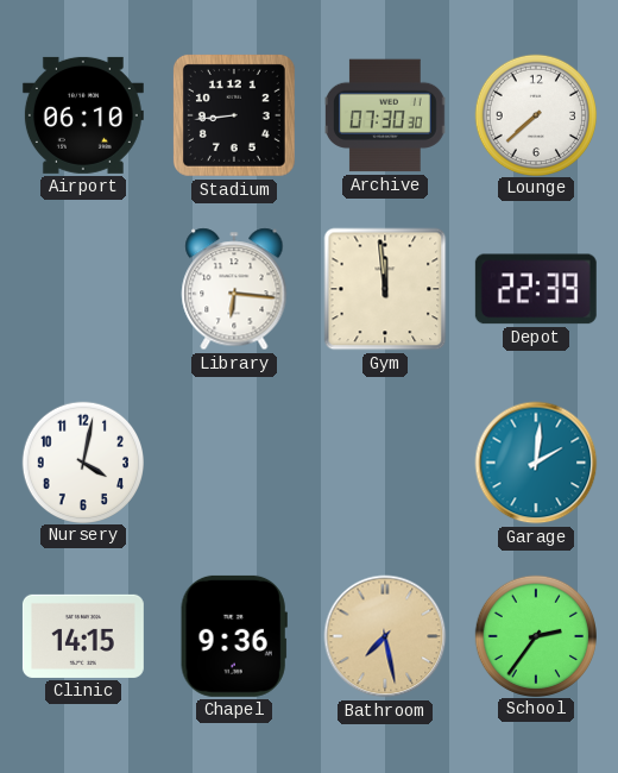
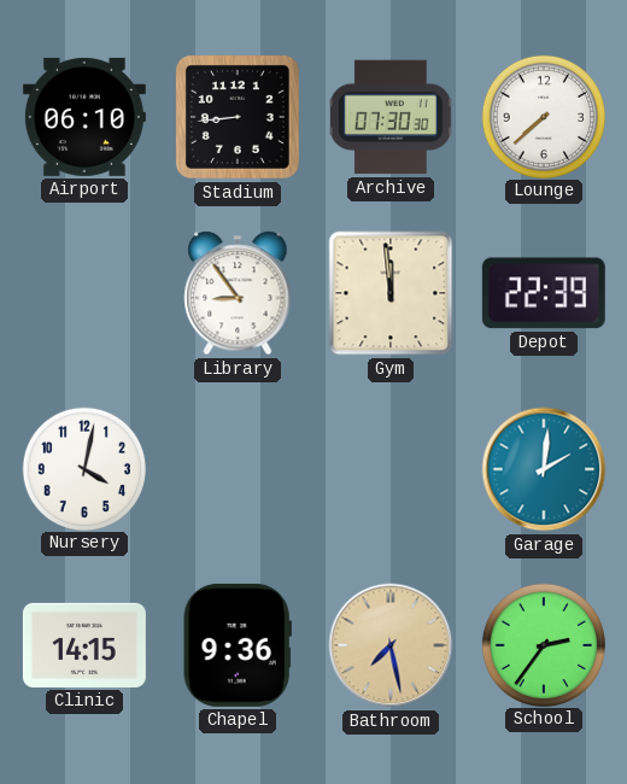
Library: 6:16 -> 8:54 (238, 293)
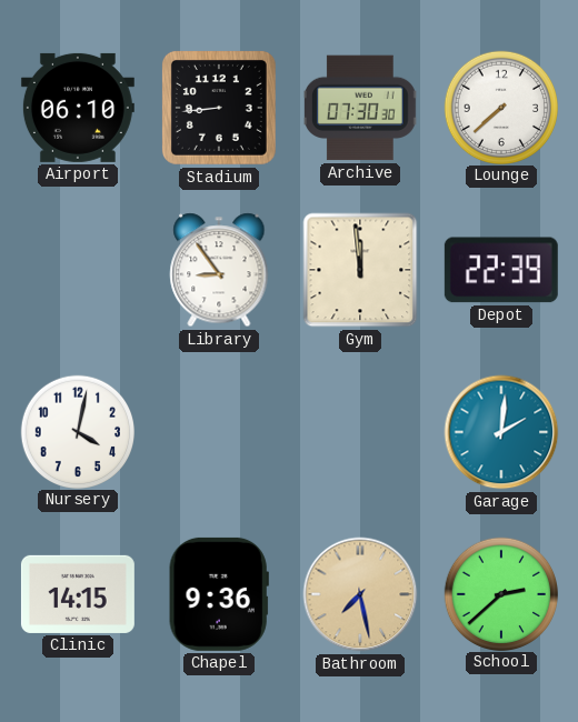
School: 2:36 -> 2:38 (500, 593)
